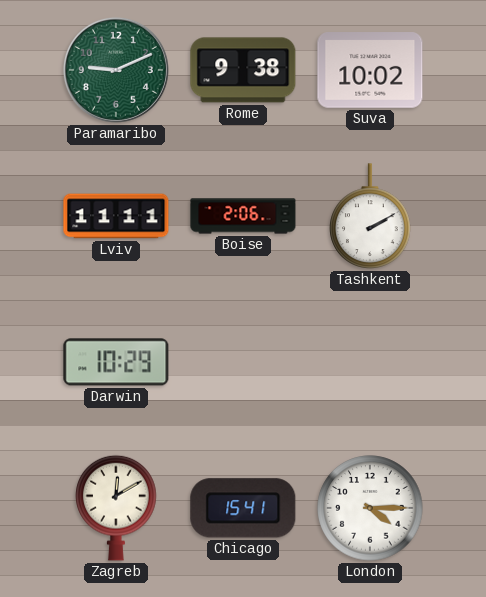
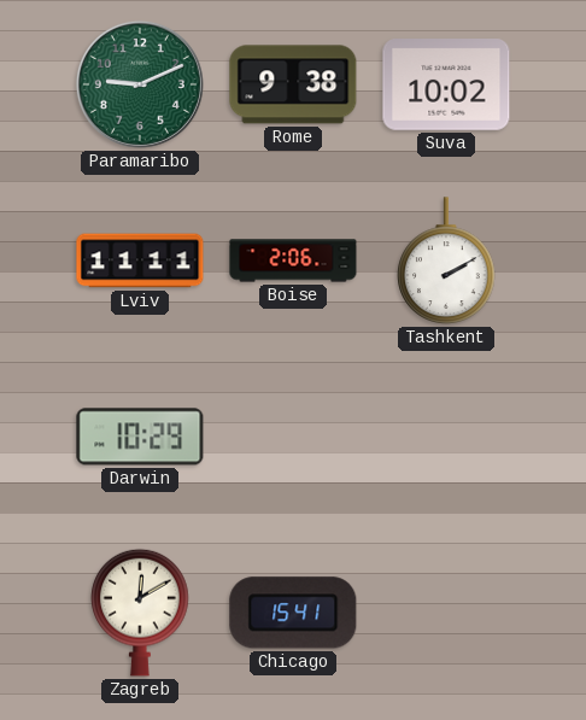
London: 4:15 -> none (370, 508)
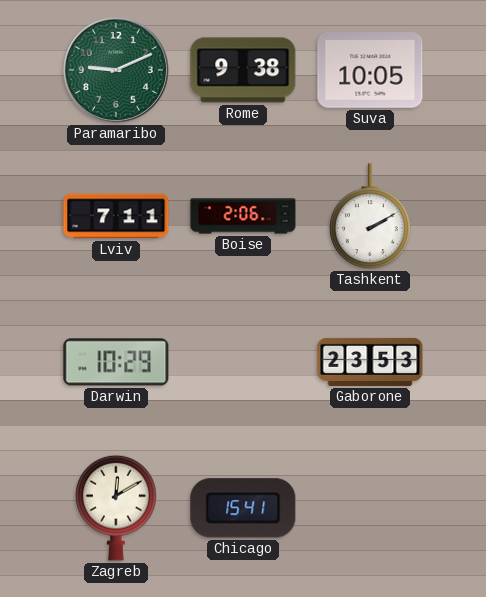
Suva: 10:02 -> 10:05 (370, 70)
Lviv: 11:11 -> 7:11 (116, 216)
Gaborone: none -> 23:53 (370, 362)
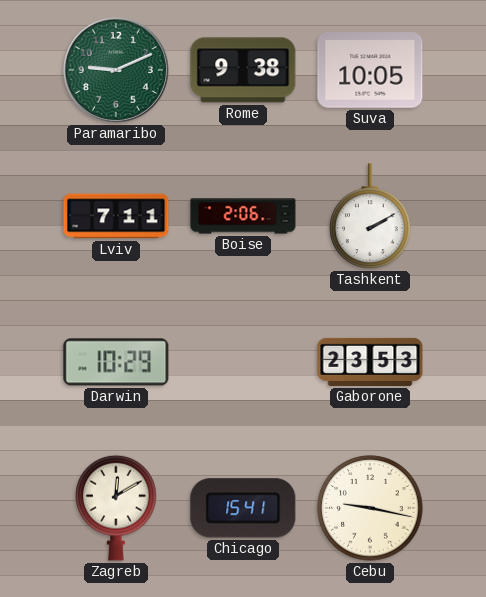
Cebu: none -> 9:17 (370, 508)
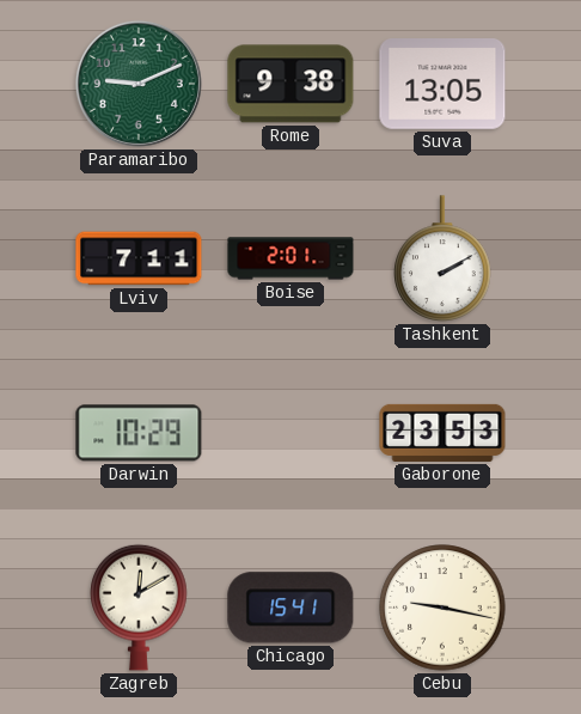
Suva: 10:05 -> 13:05 (442, 84)
Boise: 2:06 -> 2:01 (290, 258)
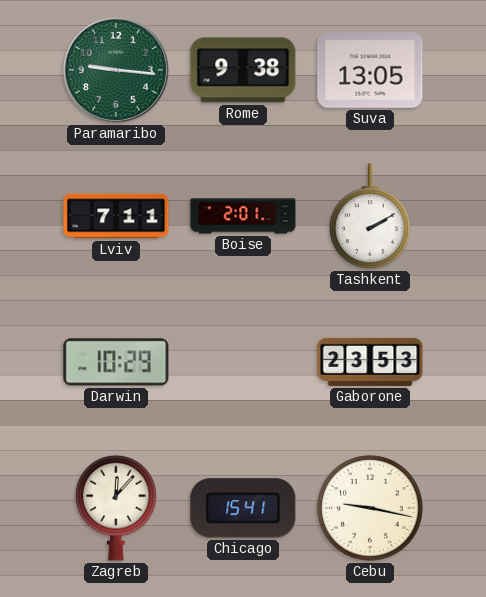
Paramaribo: 9:11 -> 9:16 (116, 70)
Zagreb: 12:10 -> 12:07 (116, 508)
